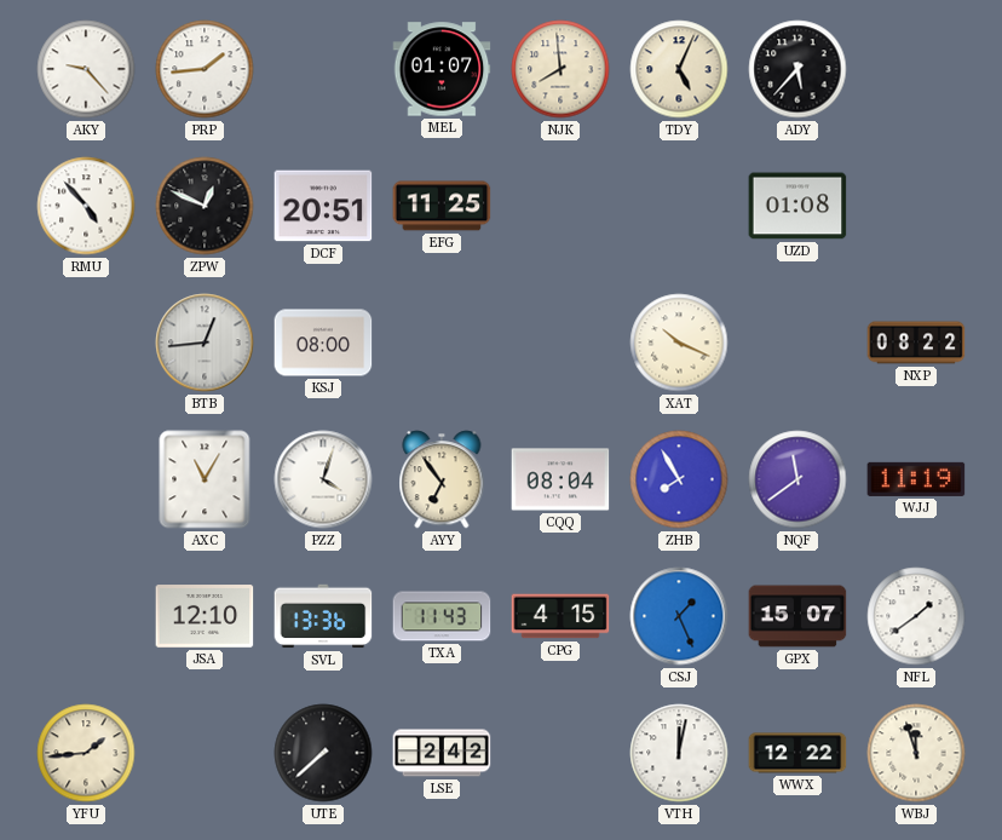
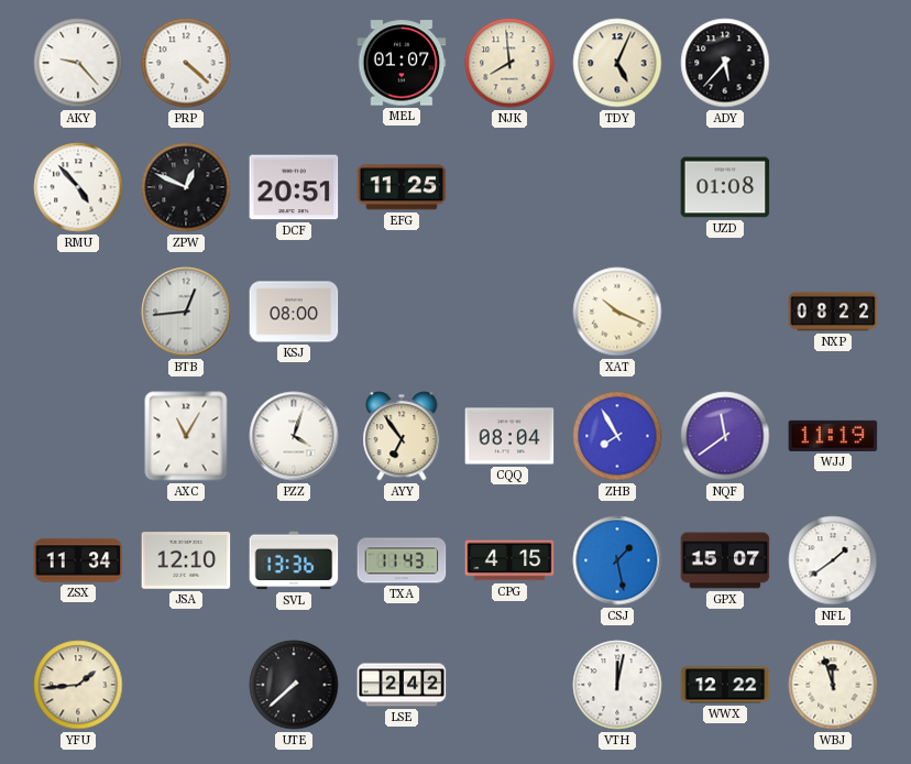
PRP: 1:44 -> 4:22 (186, 63)
ZSX: none -> 11:34 (78, 560)
CSJ: 1:26 -> 1:28 (617, 560)
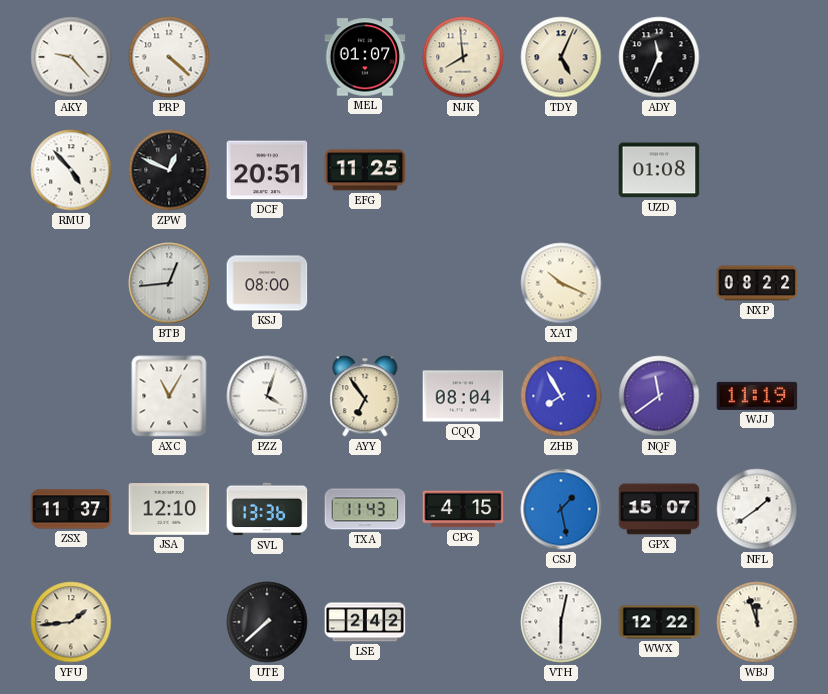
ADY: 5:37 -> 11:34 (659, 57)
ZSX: 11:34 -> 11:37 (71, 509)
VTH: 12:02 -> 6:02 (561, 622)
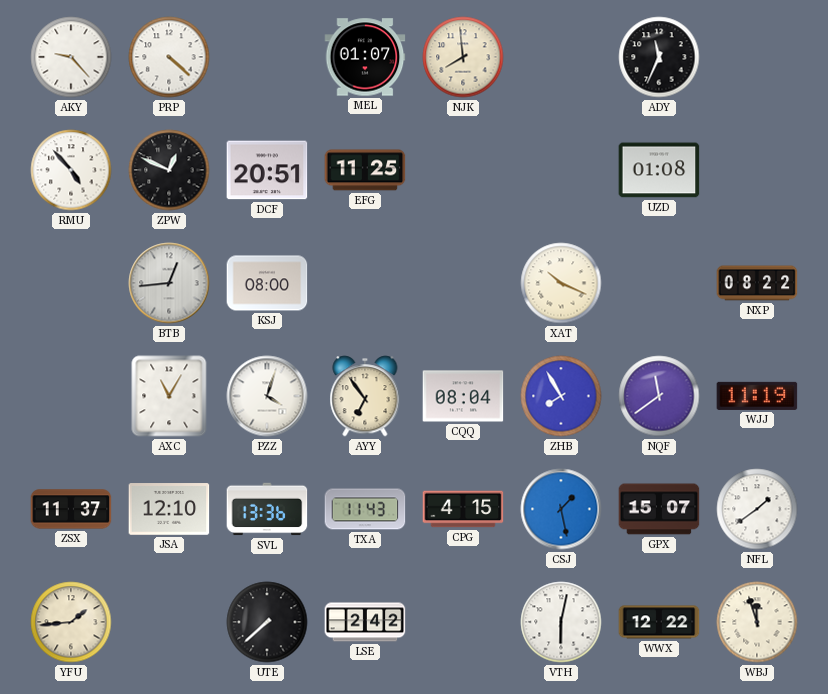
TDY: 5:04 -> none (561, 57)
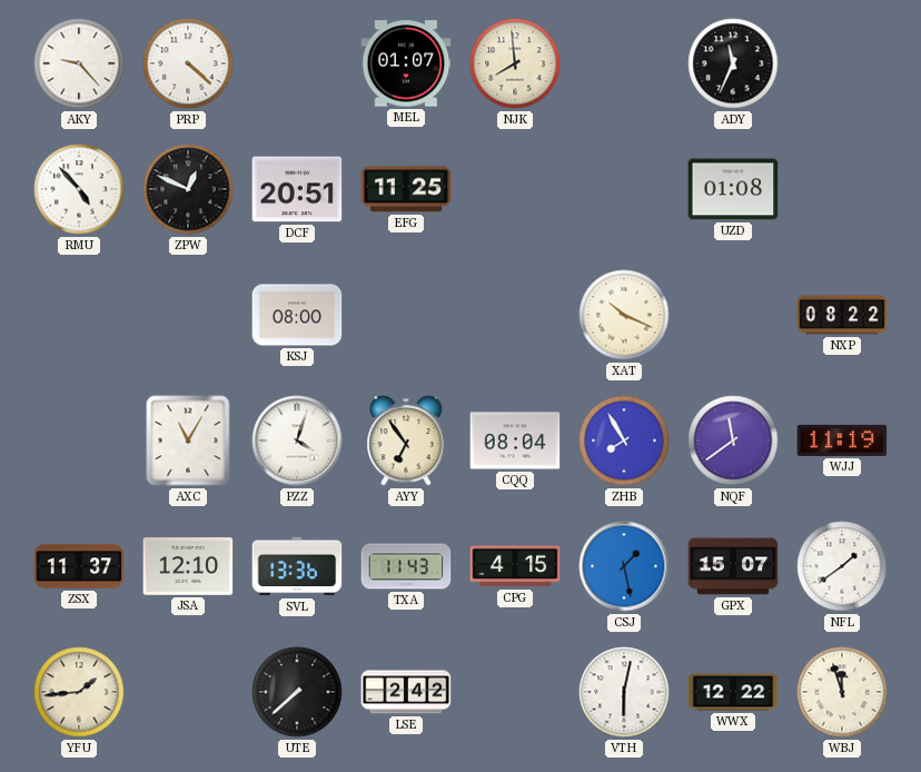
BTB: 12:44 -> none (169, 283)
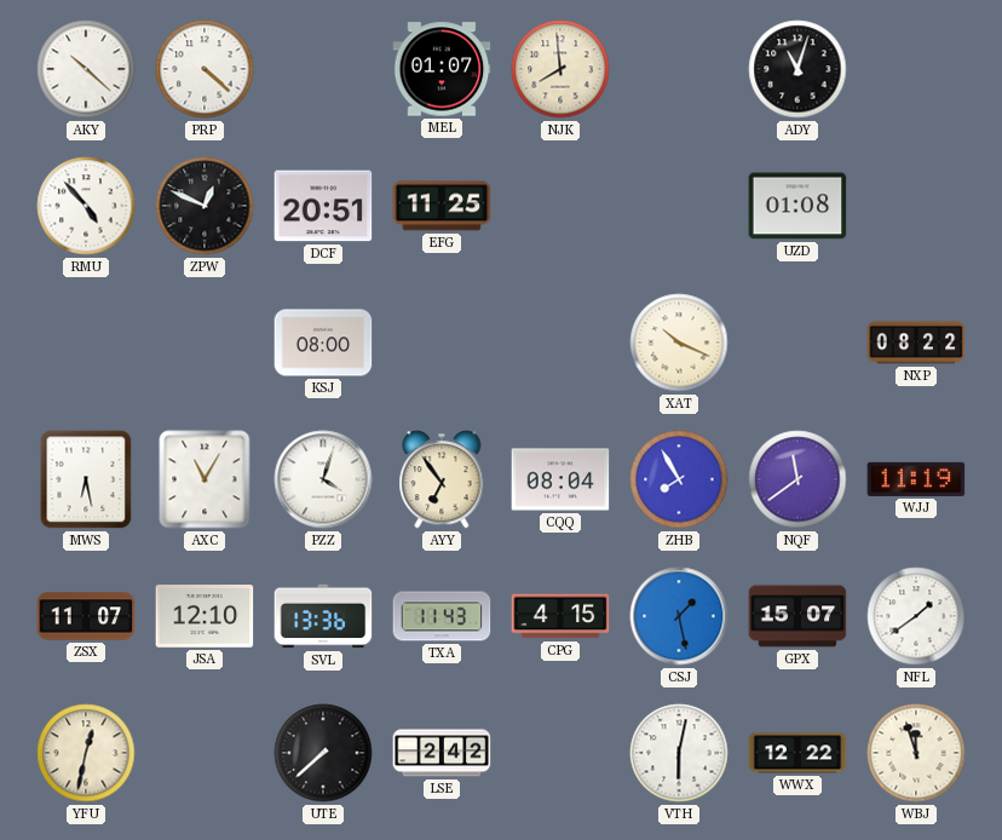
AKY: 9:23 -> 10:22 (86, 69)
ADY: 11:34 -> 11:03 (797, 69)
MWS: none -> 6:28 (86, 479)
ZSX: 11:37 -> 11:07 (86, 616)
YFU: 1:44 -> 12:32 (86, 753)
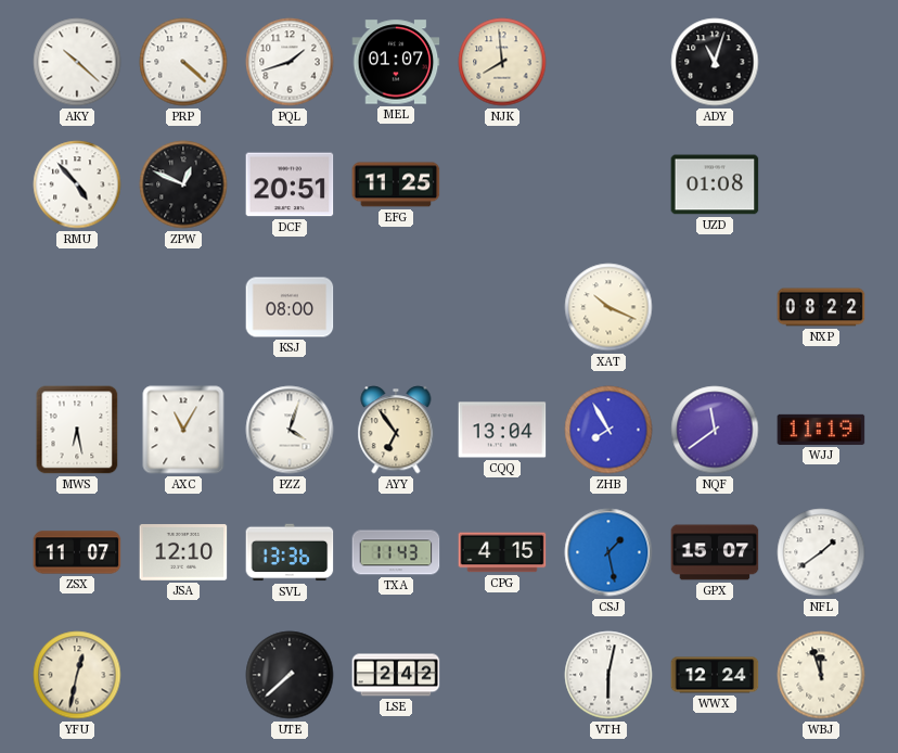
PQL: none -> 1:42 (290, 62)
CQQ: 08:04 -> 13:04 (502, 430)
WWX: 12:22 -> 12:24 (715, 675)
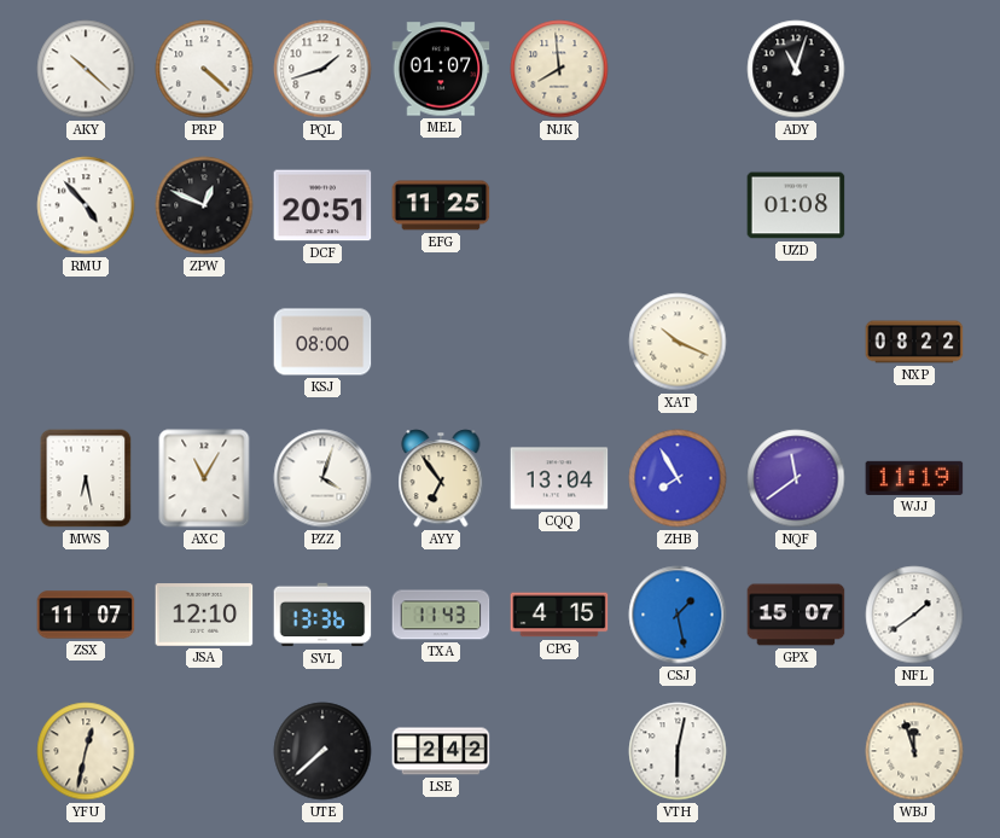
WWX: 12:24 -> none (715, 675)
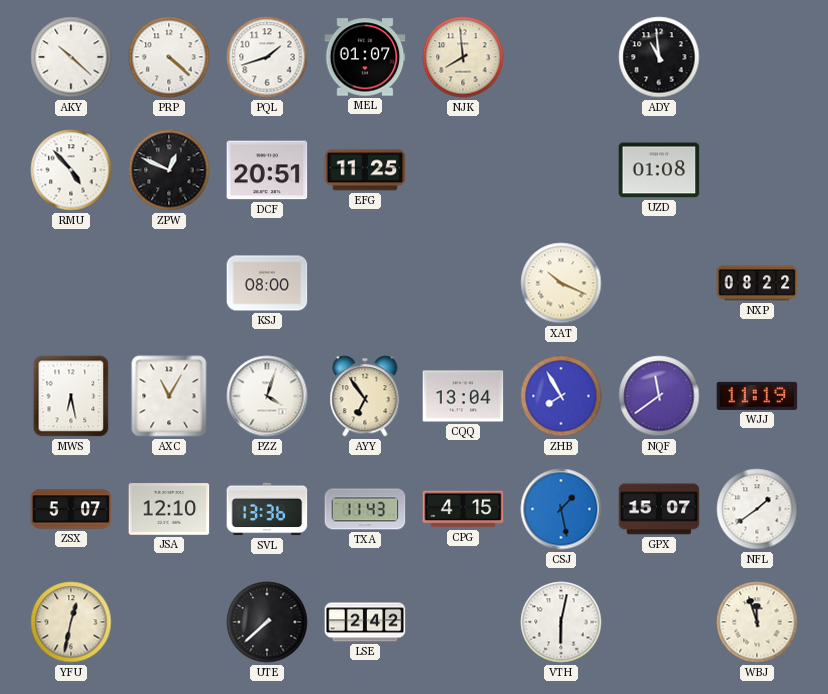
ADY: 11:03 -> 10:59 (659, 57)
ZSX: 11:07 -> 5:07 (71, 509)
